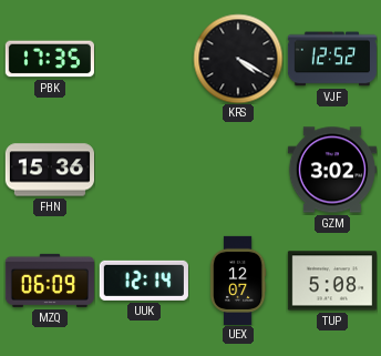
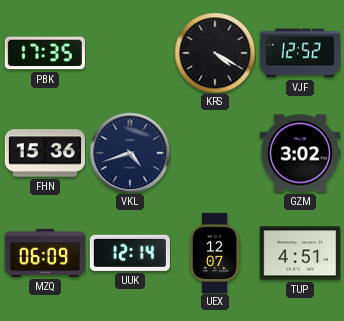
VKL: none -> 4:42 (130, 153)
TUP: 5:08 -> 4:51 (300, 253)
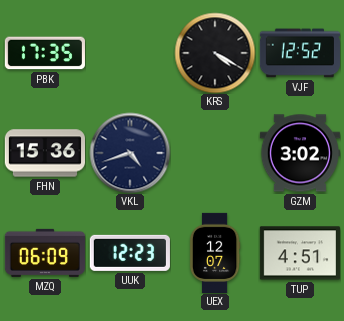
UUK: 12:14 -> 12:23 (130, 253)
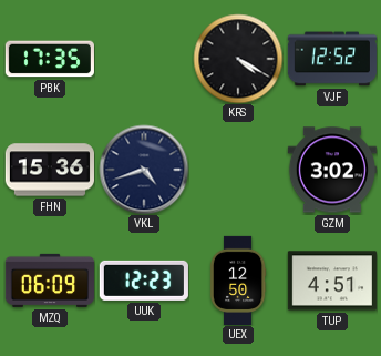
UEX: 12:07 -> 12:50 (238, 279)
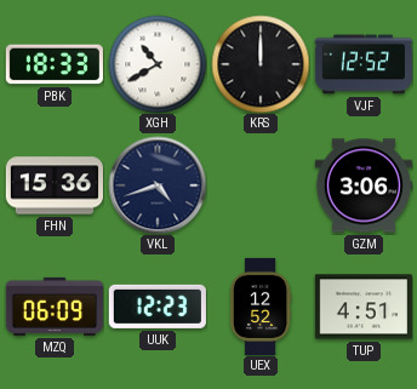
PBK: 17:35 -> 18:33 (55, 64)
XGH: none -> 10:40 (158, 64)
KRS: 4:20 -> 12:00 (261, 64)
GZM: 3:02 -> 3:06 (364, 185)
UEX: 12:50 -> 12:52 (261, 305)
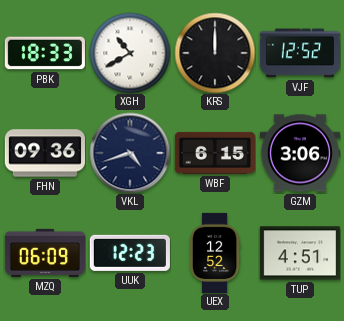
FHN: 15:36 -> 09:36 (44, 153)
WBF: none -> 6:15 (215, 153)
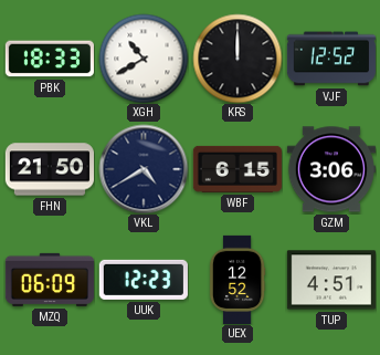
FHN: 09:36 -> 21:50 (49, 169)
VKL: 4:42 -> 4:40 (144, 169)
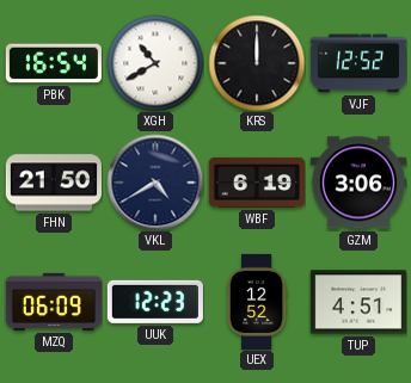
PBK: 18:33 -> 16:54 (54, 63)
WBF: 6:15 -> 6:19 (257, 183)
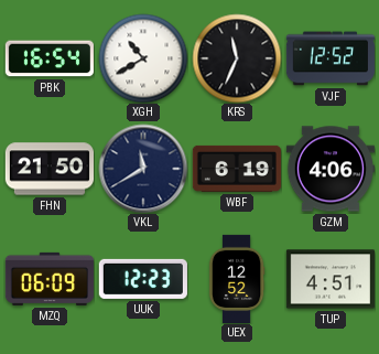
KRS: 12:00 -> 11:34 (237, 58)
VKL: 4:40 -> 11:40 (143, 169)
GZM: 3:06 -> 4:06 (331, 169)
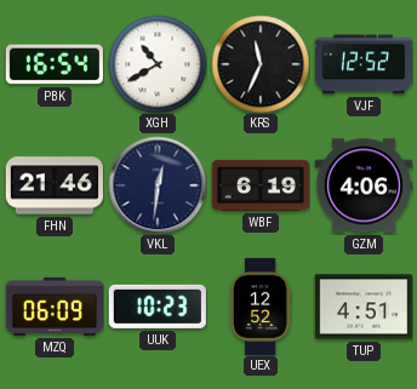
FHN: 21:50 -> 21:46 (53, 185)
VKL: 11:40 -> 12:31 (158, 185)
UUK: 12:23 -> 10:23 (158, 307)
